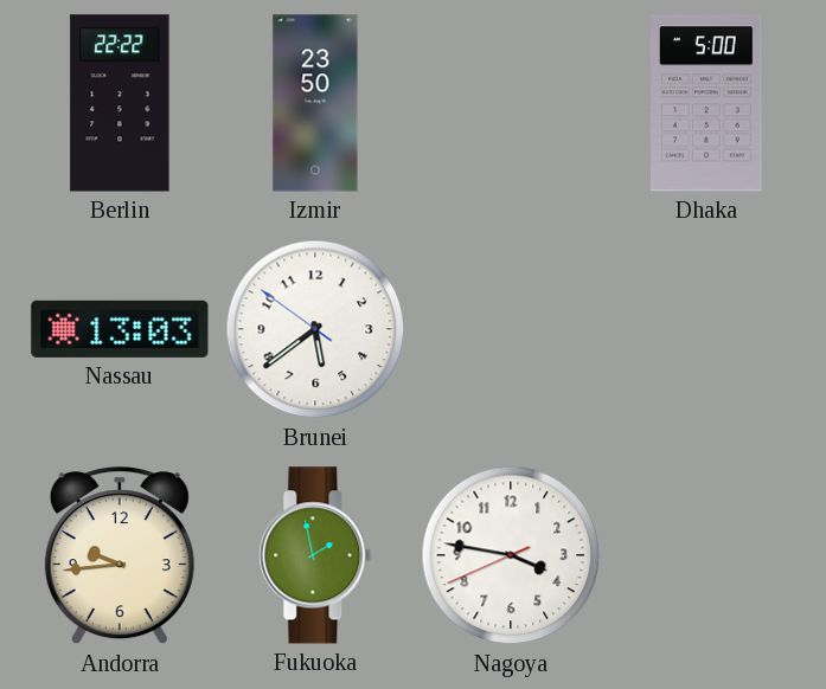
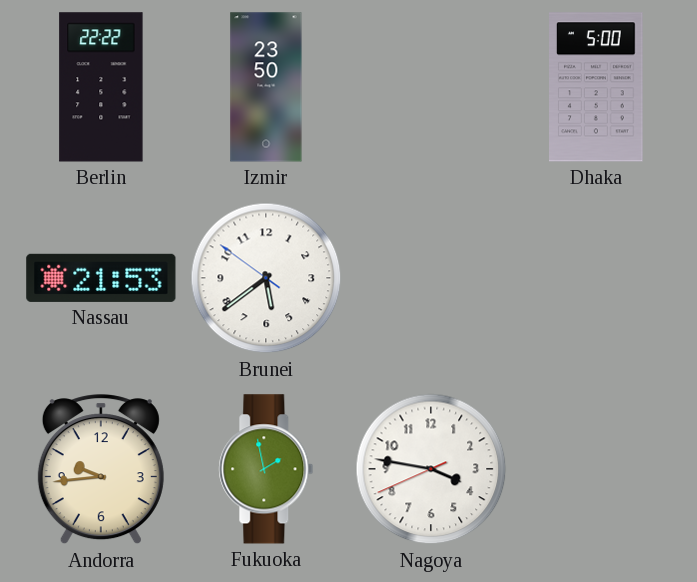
Nassau: 13:03 -> 21:53 (101, 278)
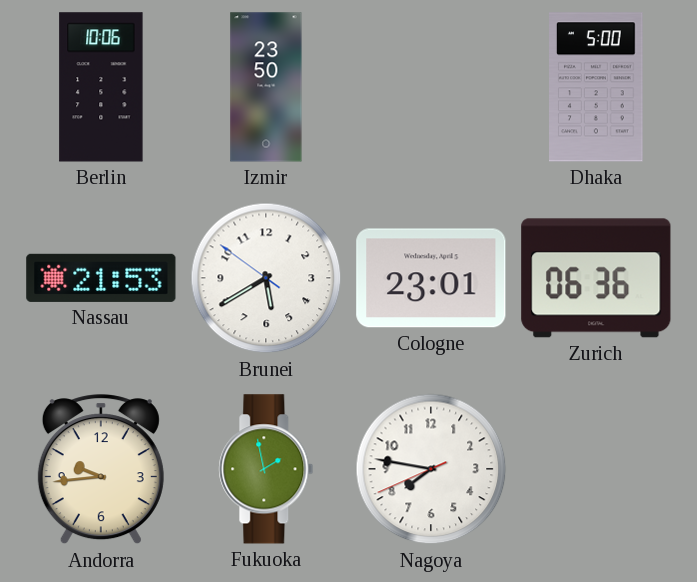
Berlin: 22:22 -> 10:06 (101, 87)
Brunei: 5:38 -> 5:39 (266, 278)
Cologne: none -> 23:01 (431, 278)
Zurich: none -> 06:36 (596, 278)
Nagoya: 3:46 -> 7:46 (431, 469)
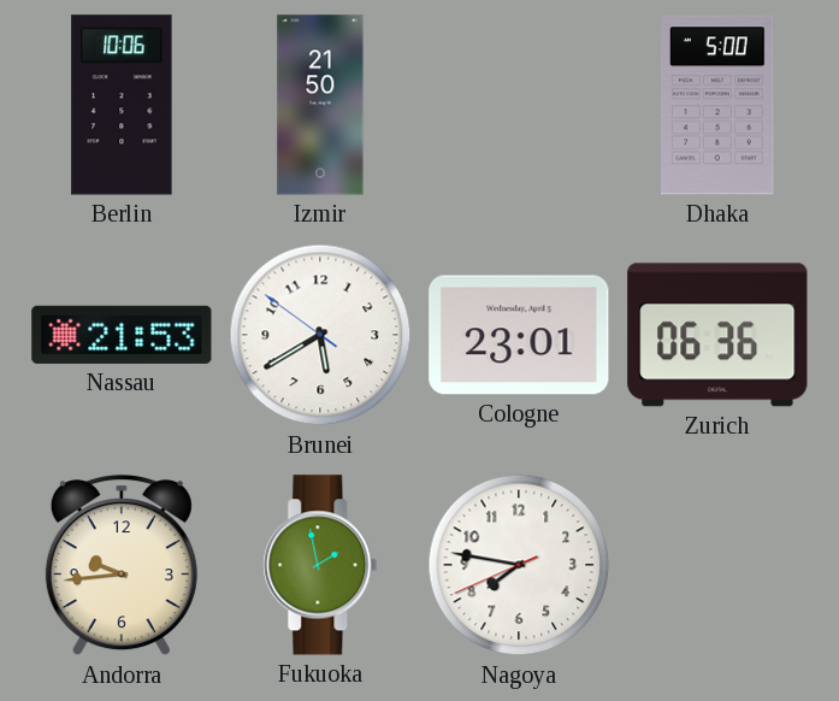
Izmir: 23:50 -> 21:50 (320, 105)
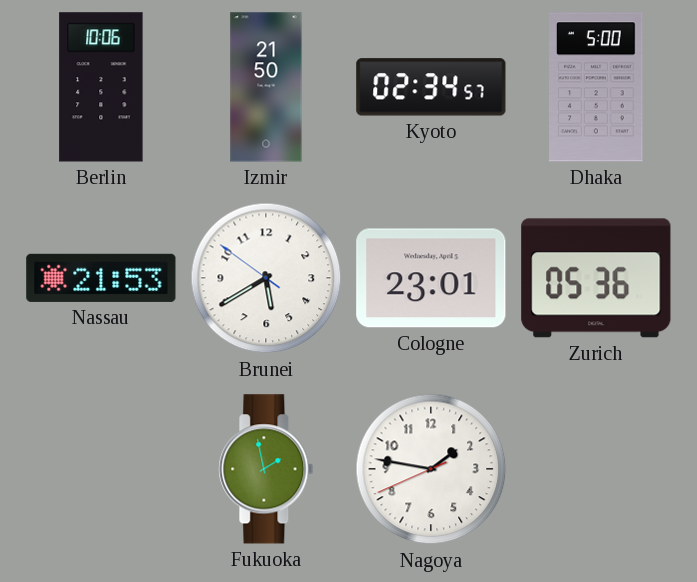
Kyoto: none -> 02:34 (431, 87)
Zurich: 06:36 -> 05:36 (596, 278)
Andorra: 9:44 -> none (122, 566)
Nagoya: 7:46 -> 1:46 (431, 469)
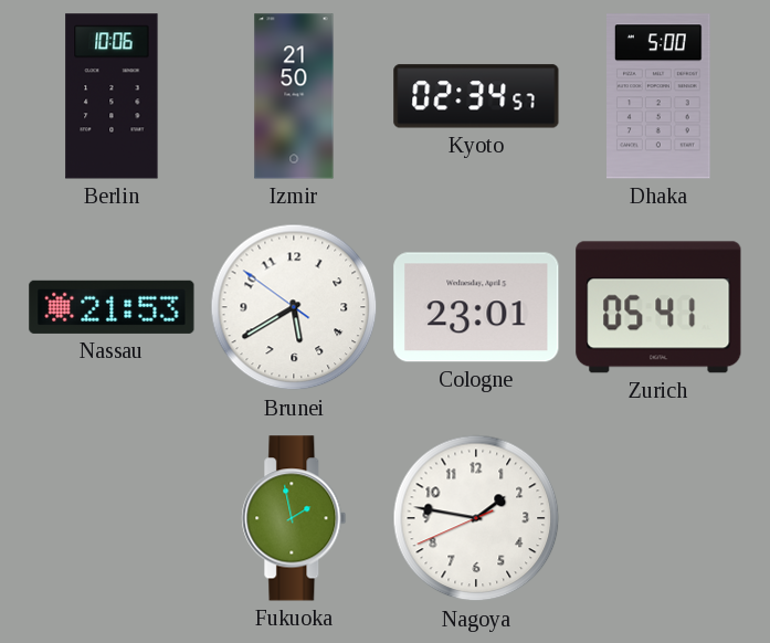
Zurich: 05:36 -> 05:41 (658, 307)
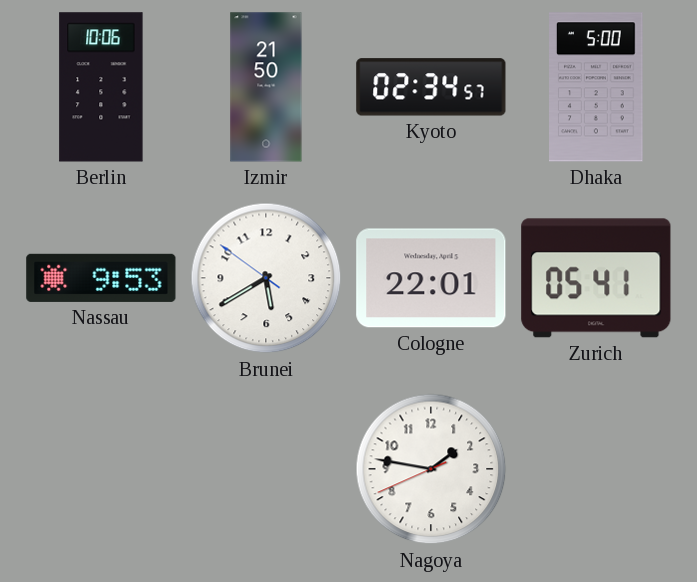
Nassau: 21:53 -> 9:53 (101, 278)
Cologne: 23:01 -> 22:01 (431, 278)
Fukuoka: 1:58 -> none (294, 518)
